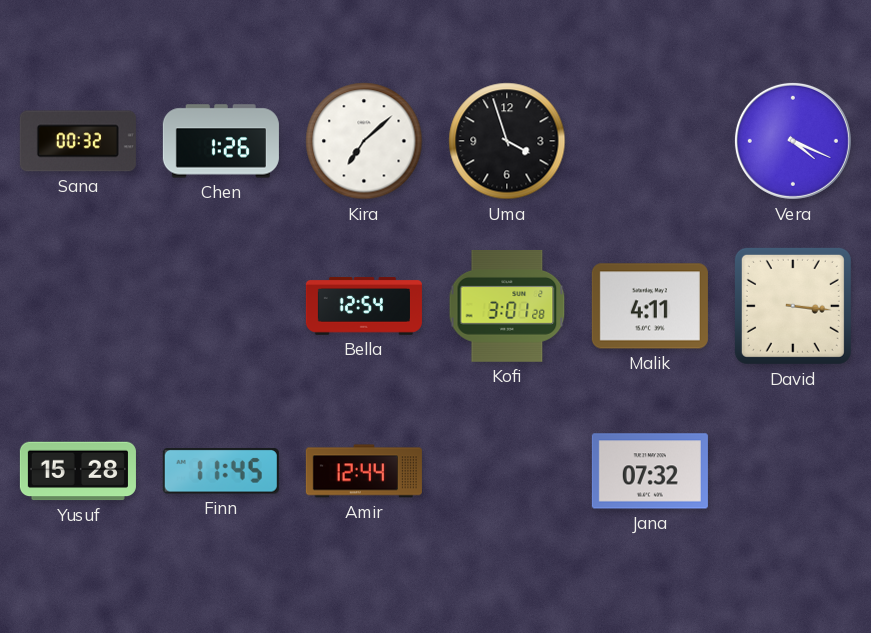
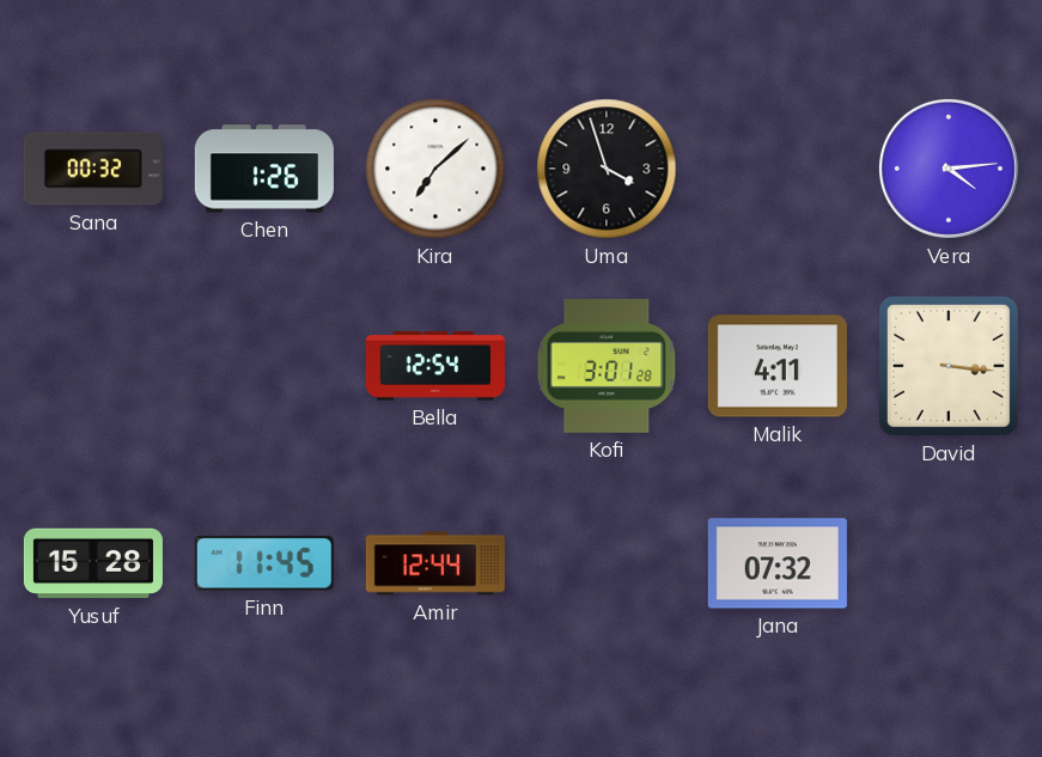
Vera: 4:19 -> 4:14 (949, 169)
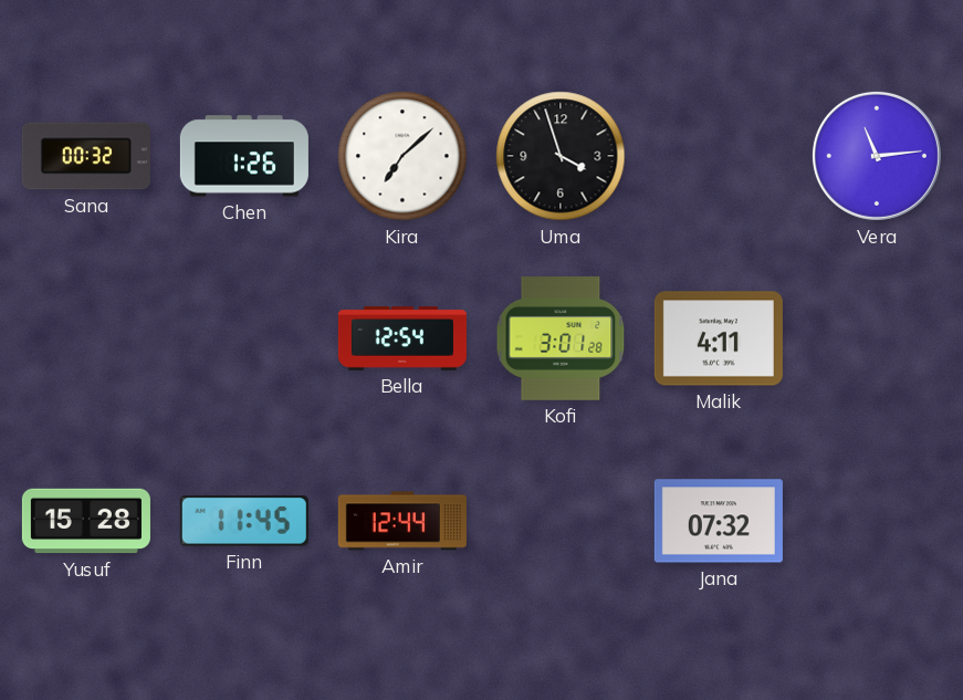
Vera: 4:14 -> 11:14 (877, 156)
David: 3:16 -> none (949, 366)
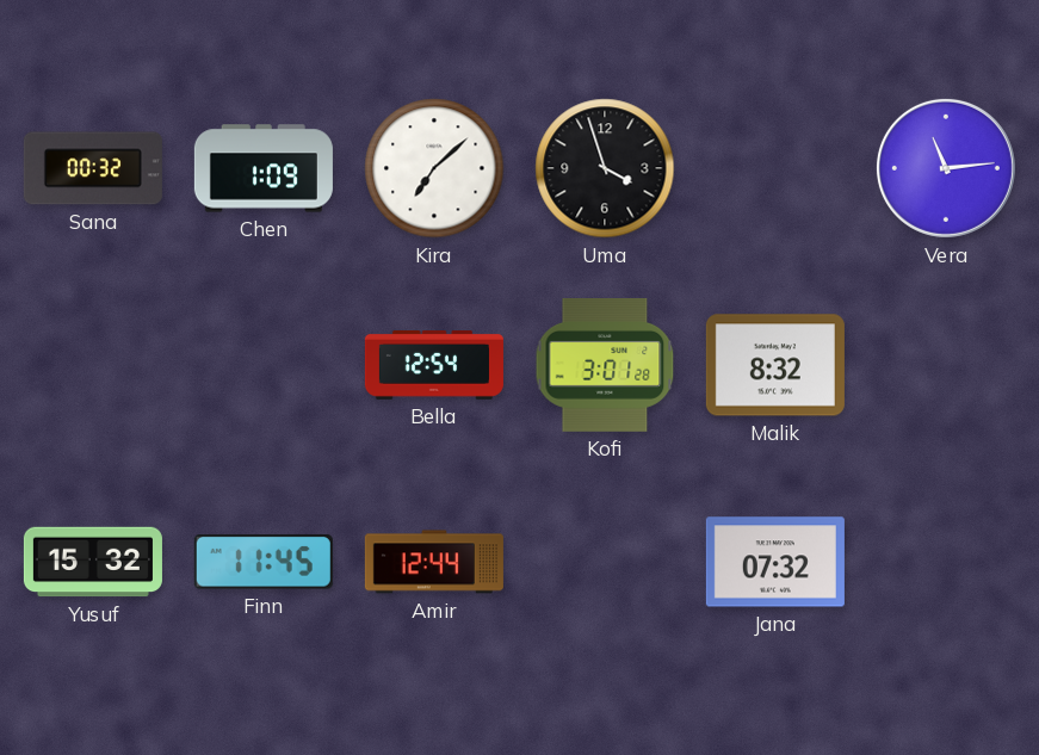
Chen: 1:26 -> 1:09 (264, 168)
Malik: 4:11 -> 8:32 (775, 365)
Yusuf: 15:28 -> 15:32 (93, 562)
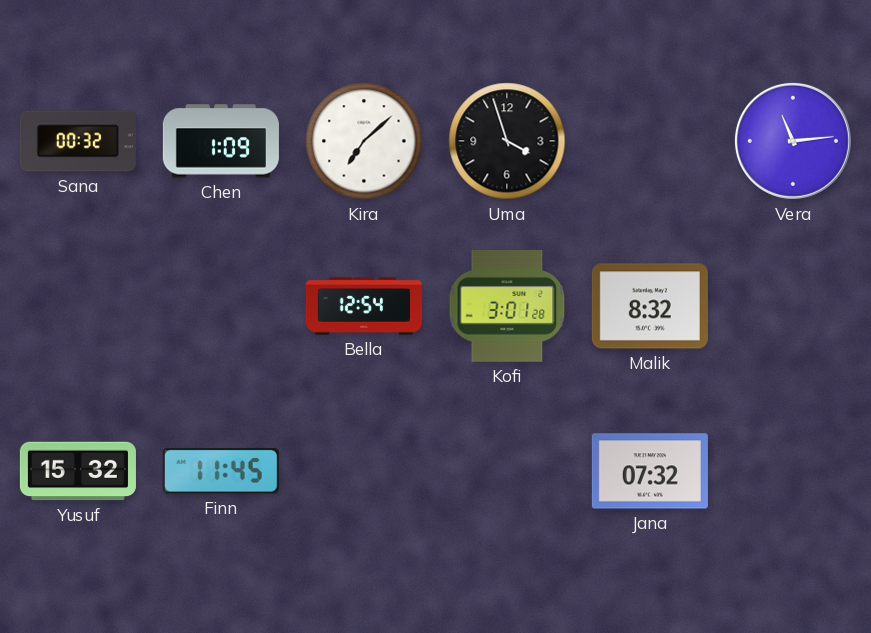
Amir: 12:44 -> none (434, 562)
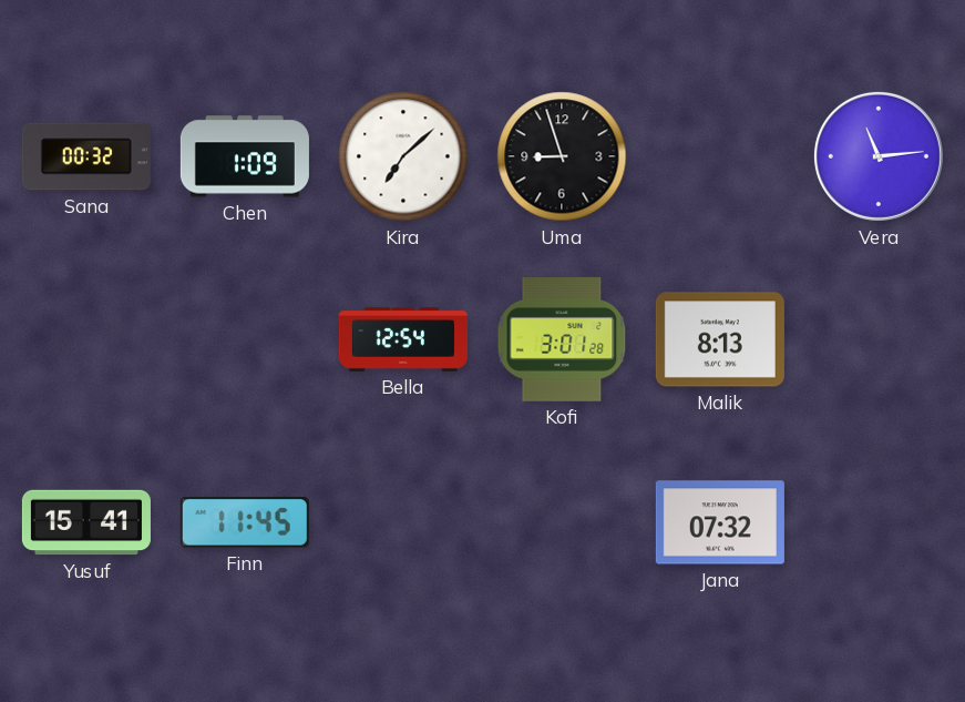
Uma: 3:57 -> 8:57 (562, 156)
Malik: 8:32 -> 8:13 (720, 339)
Yusuf: 15:32 -> 15:41 (86, 522)
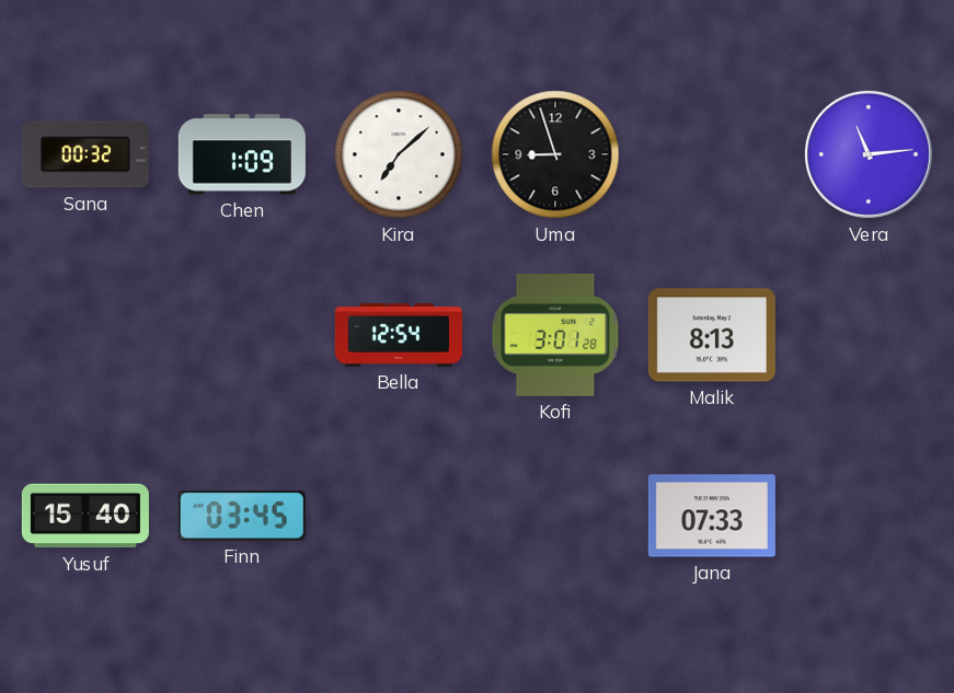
Yusuf: 15:41 -> 15:40 (85, 516)
Finn: 11:45 -> 03:45 (242, 516)
Jana: 07:32 -> 07:33 (712, 516)
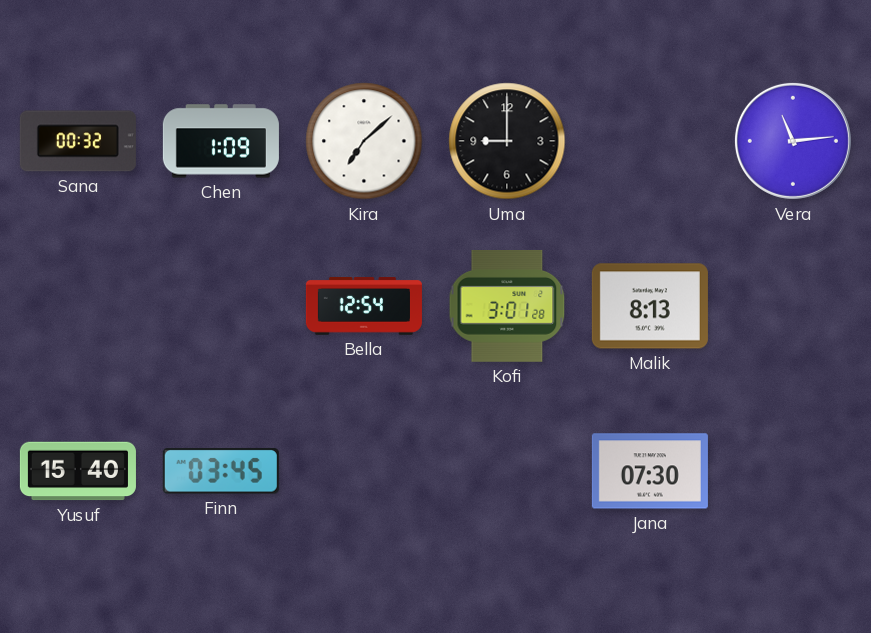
Uma: 8:57 -> 9:00 (507, 141)
Jana: 07:33 -> 07:30 (650, 471)
